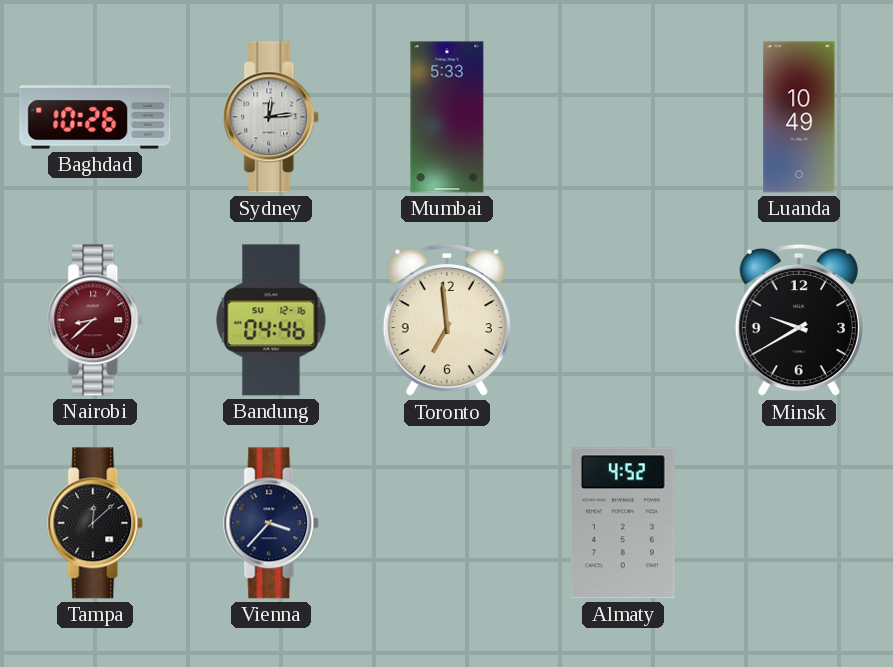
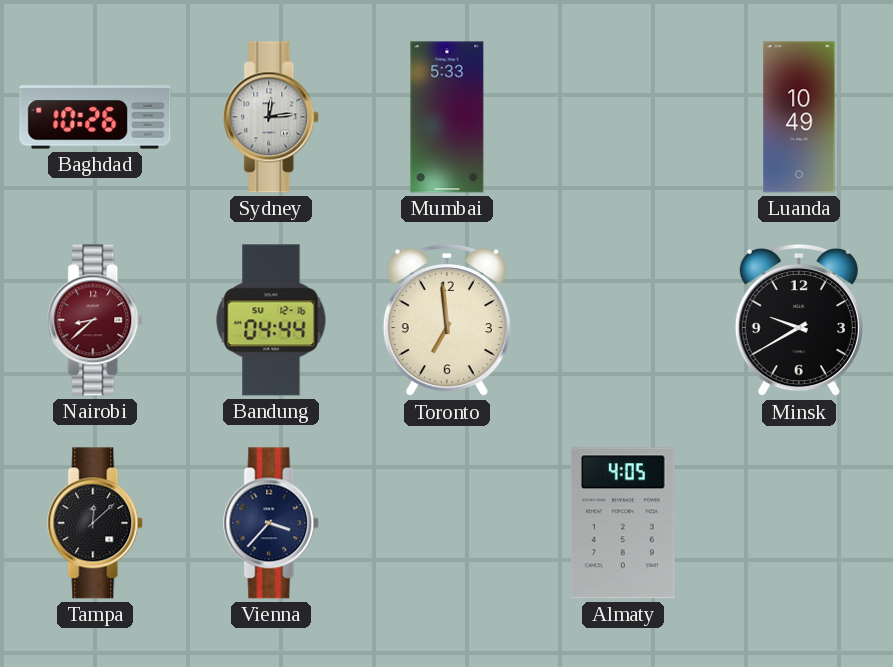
Bandung: 04:46 -> 04:44 (271, 320)
Almaty: 4:52 -> 4:05 (623, 523)
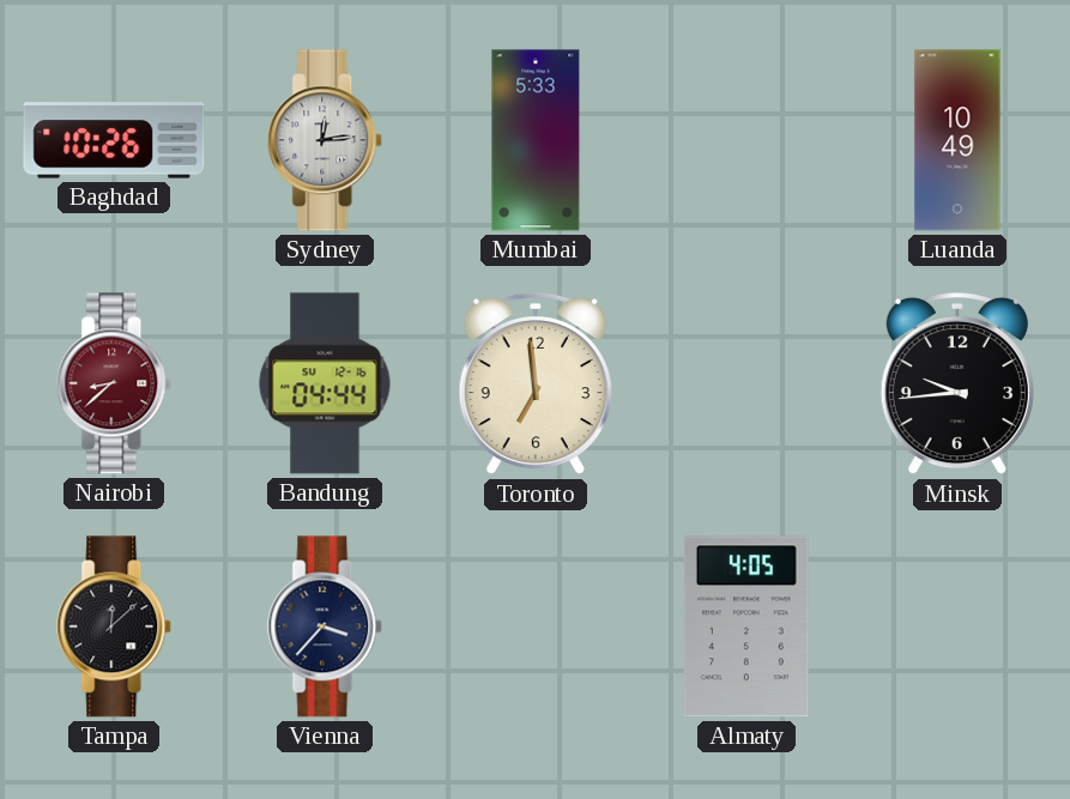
Minsk: 9:40 -> 9:44 (957, 383)
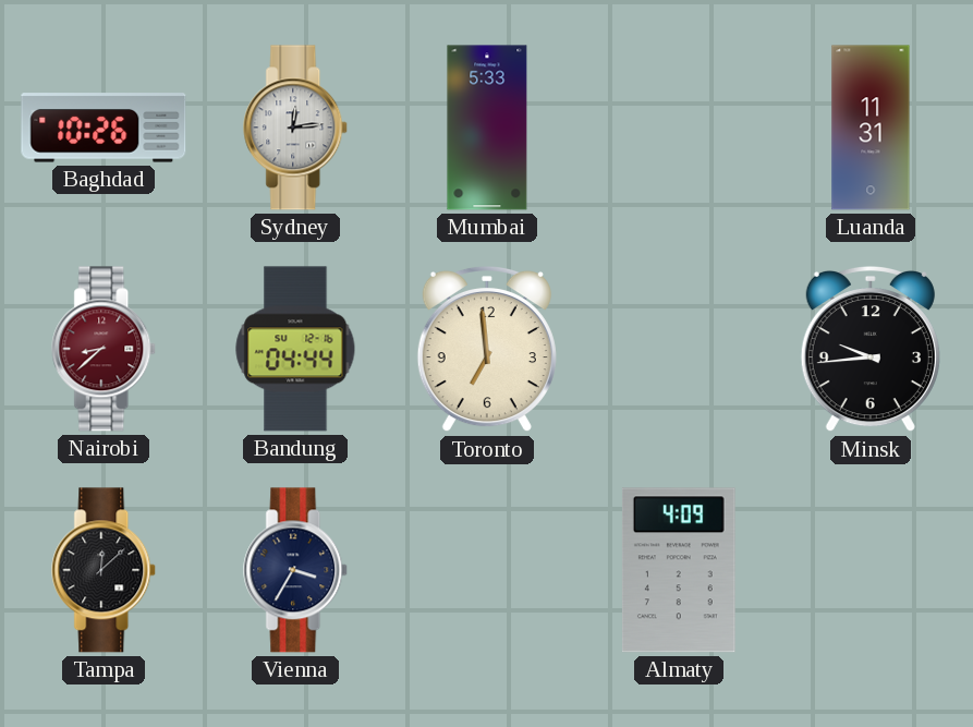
Luanda: 10:49 -> 11:31 (871, 128)
Vienna: 3:37 -> 3:35 (296, 570)
Almaty: 4:05 -> 4:09 (679, 570)
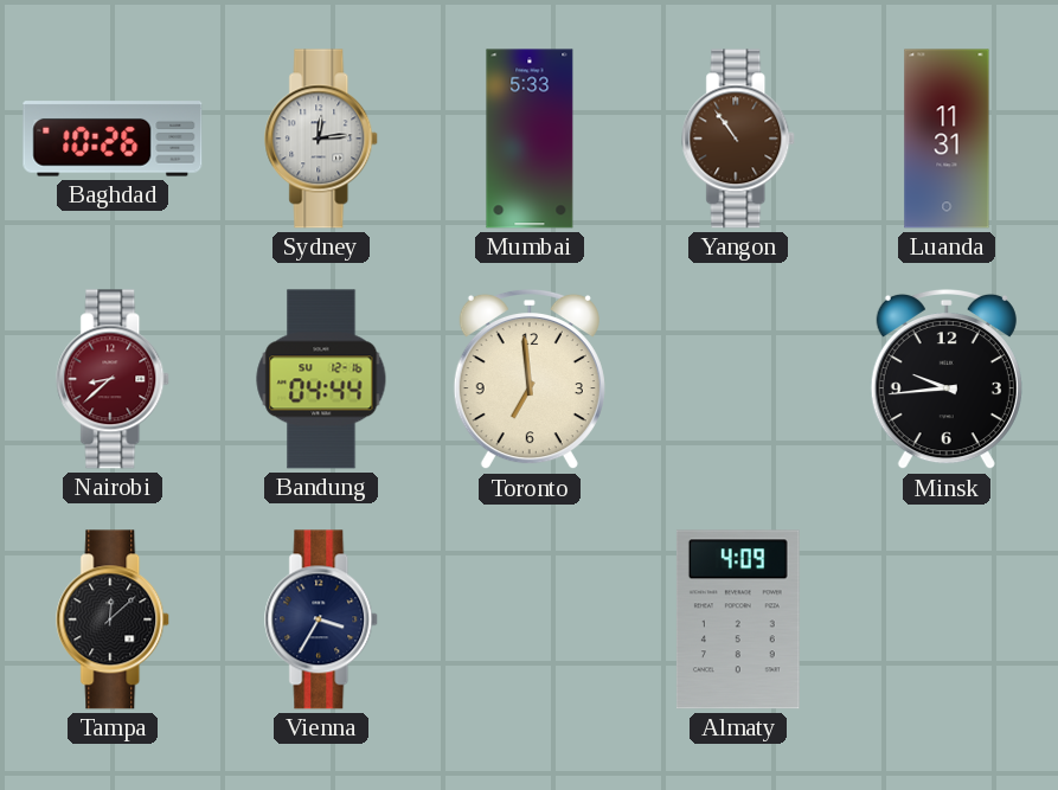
Yangon: none -> 10:54 (739, 139)
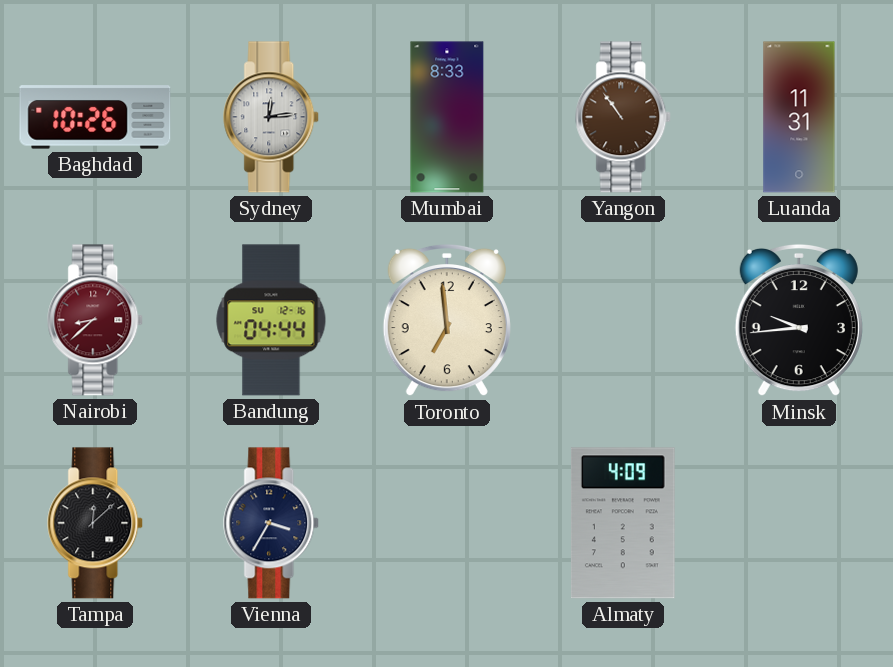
Mumbai: 5:33 -> 8:33 (447, 117)
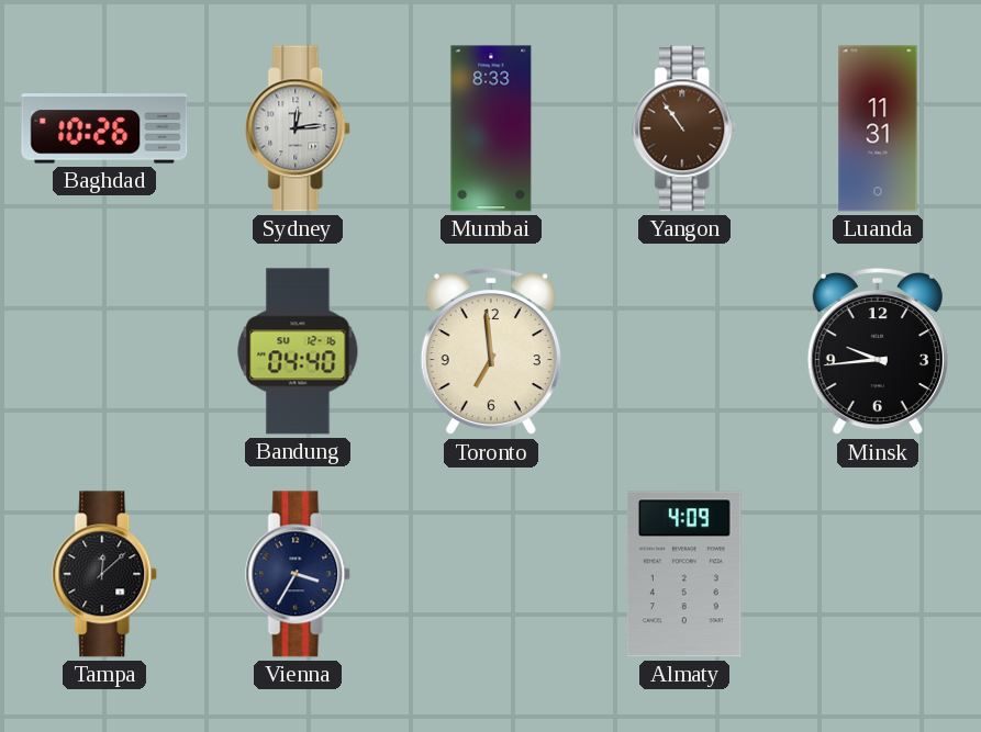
Nairobi: 8:38 -> none (96, 320)
Bandung: 04:44 -> 04:40 (298, 351)
